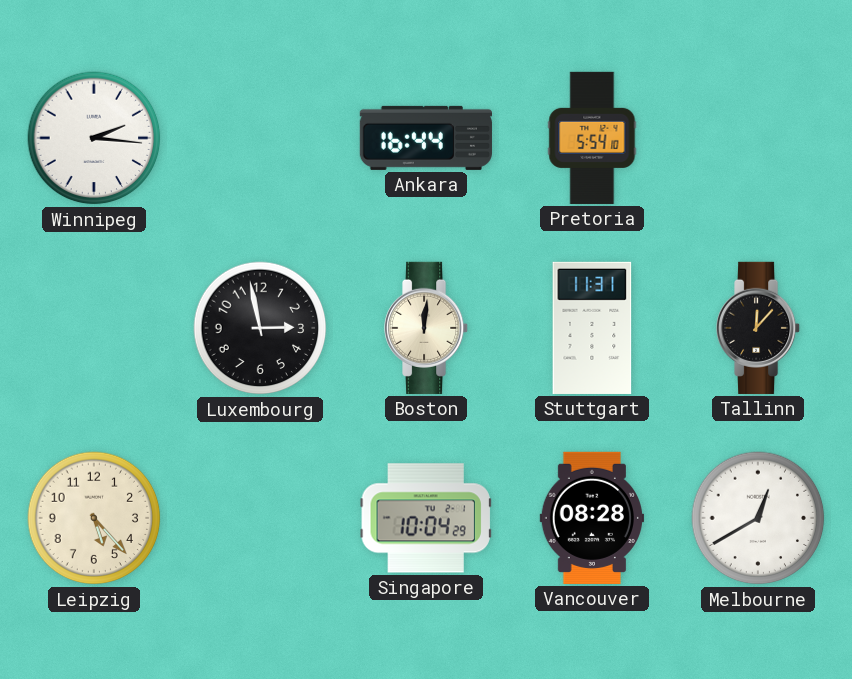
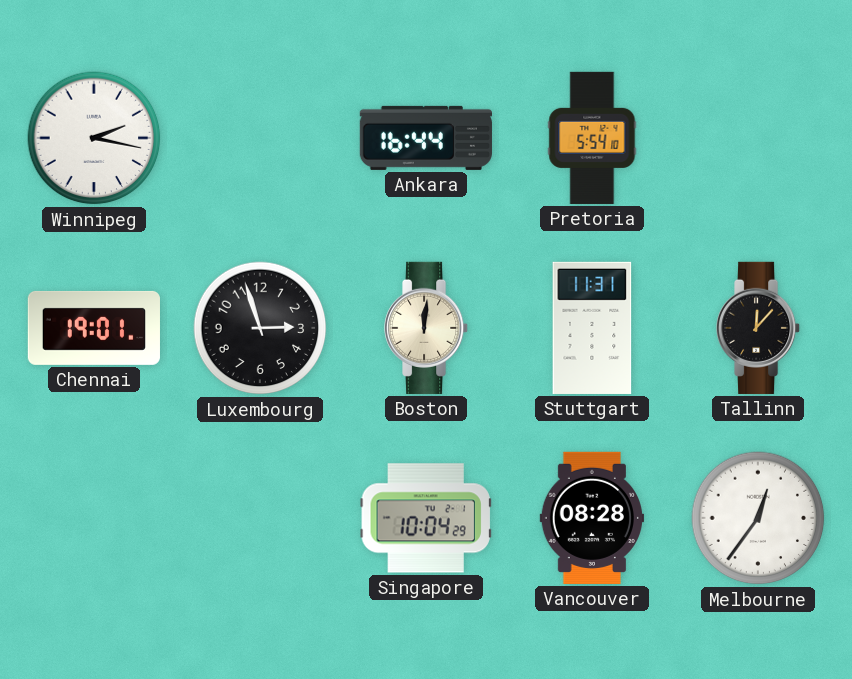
Winnipeg: 2:16 -> 2:17 (94, 138)
Chennai: none -> 19:01 (94, 328)
Luxembourg: 2:58 -> 2:57 (260, 328)
Leipzig: 5:23 -> none (94, 518)
Melbourne: 12:40 -> 12:36 (758, 518)
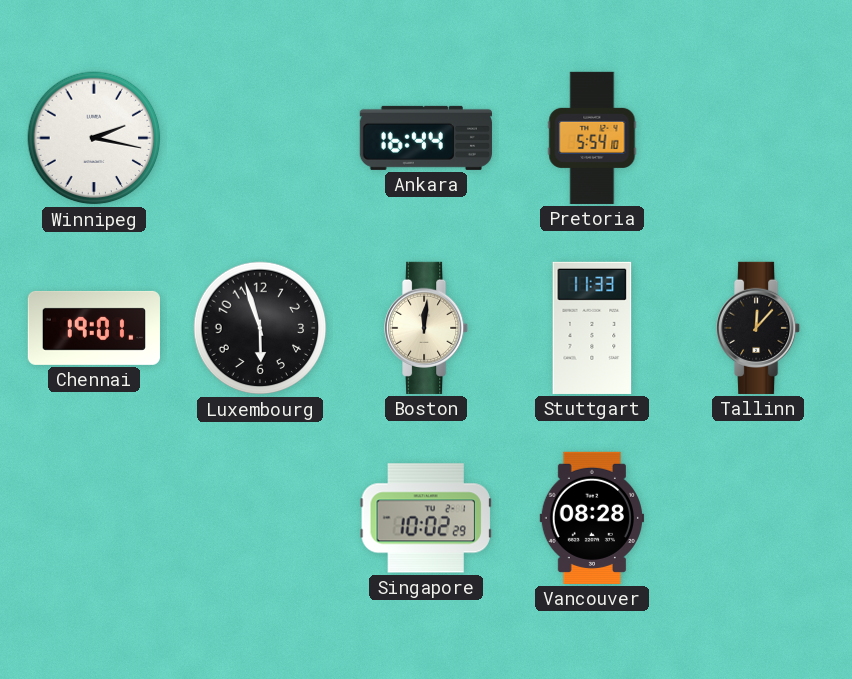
Luxembourg: 2:57 -> 5:57 (260, 328)
Stuttgart: 11:31 -> 11:33 (592, 328)
Singapore: 10:04 -> 10:02 (426, 518)
Melbourne: 12:36 -> none (758, 518)
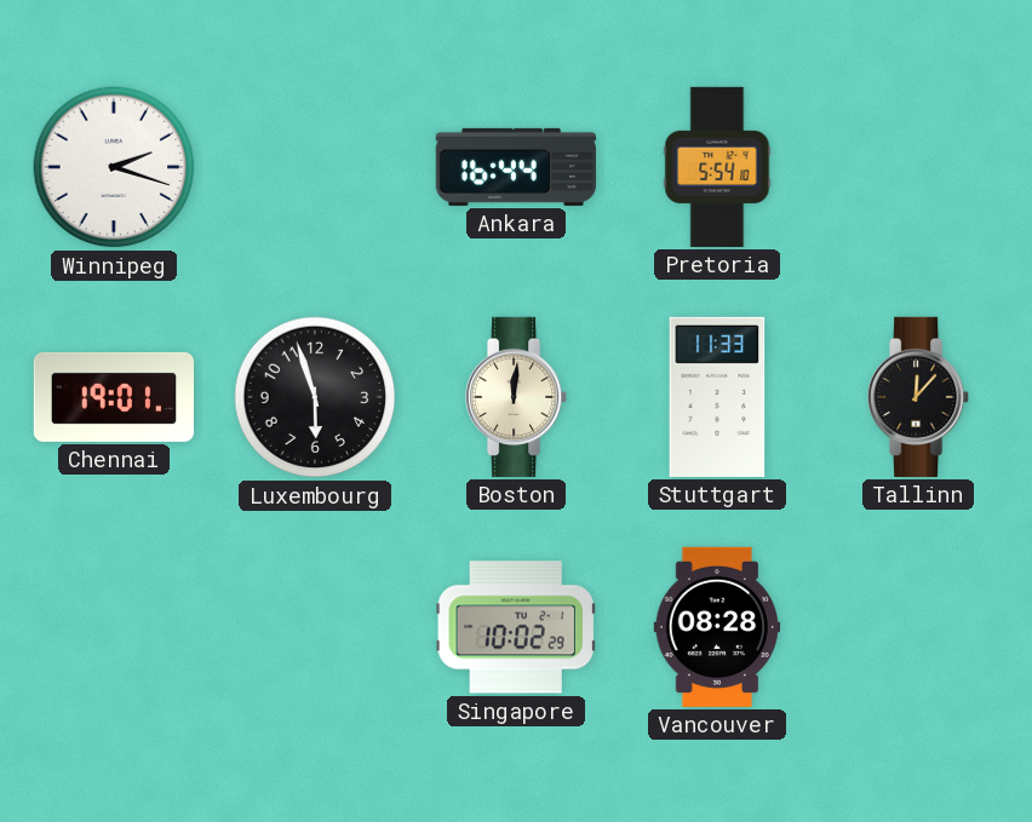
Winnipeg: 2:17 -> 2:18 (114, 167)
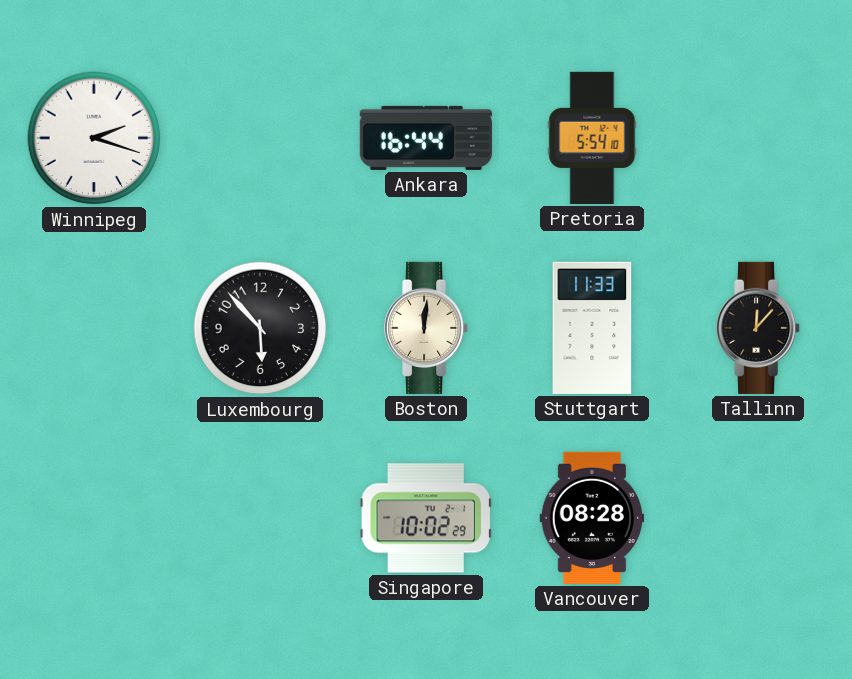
Chennai: 19:01 -> none (114, 397)
Luxembourg: 5:57 -> 5:53 (260, 328)
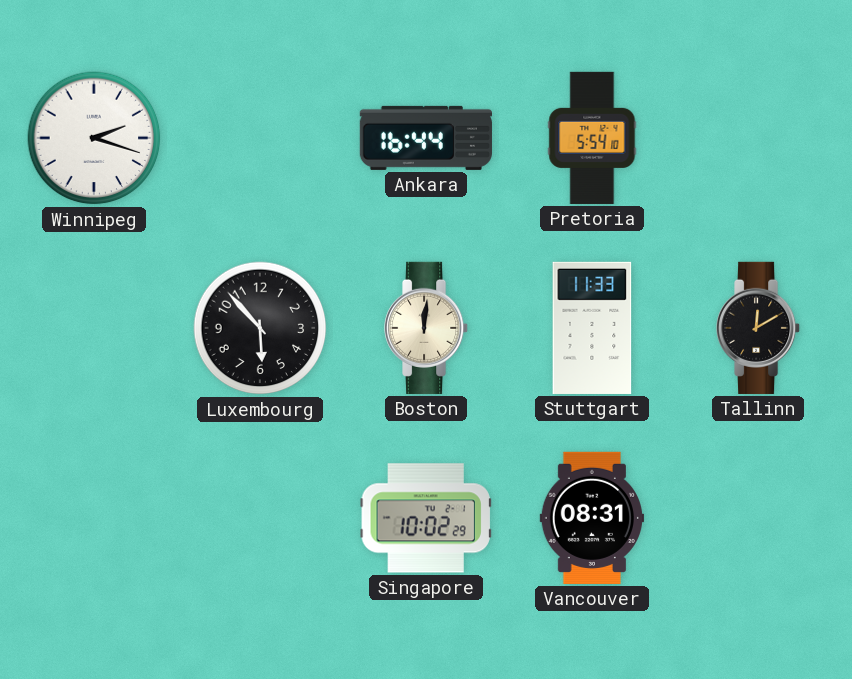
Tallinn: 12:07 -> 12:10 (759, 328)
Vancouver: 08:28 -> 08:31 (591, 518)
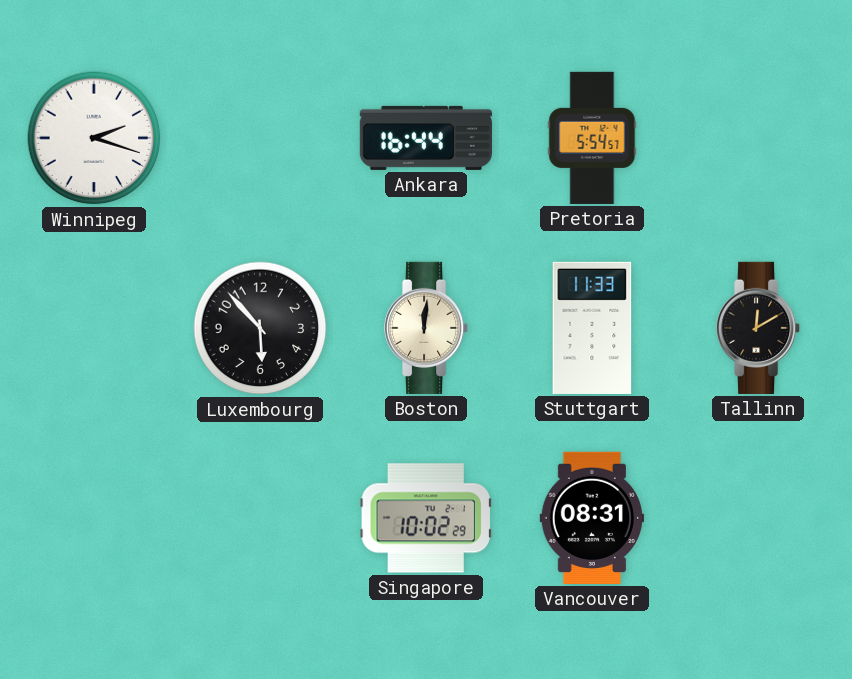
Pretoria: 5:54:10 -> 5:54:57 (592, 138)
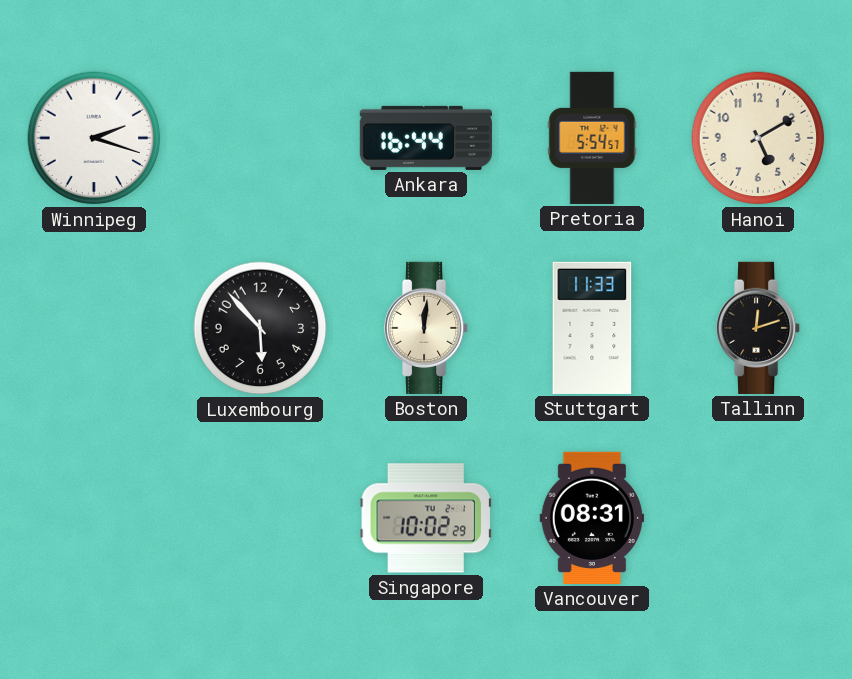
Hanoi: none -> 5:10 (758, 138)
Tallinn: 12:10 -> 12:12 (759, 328)
